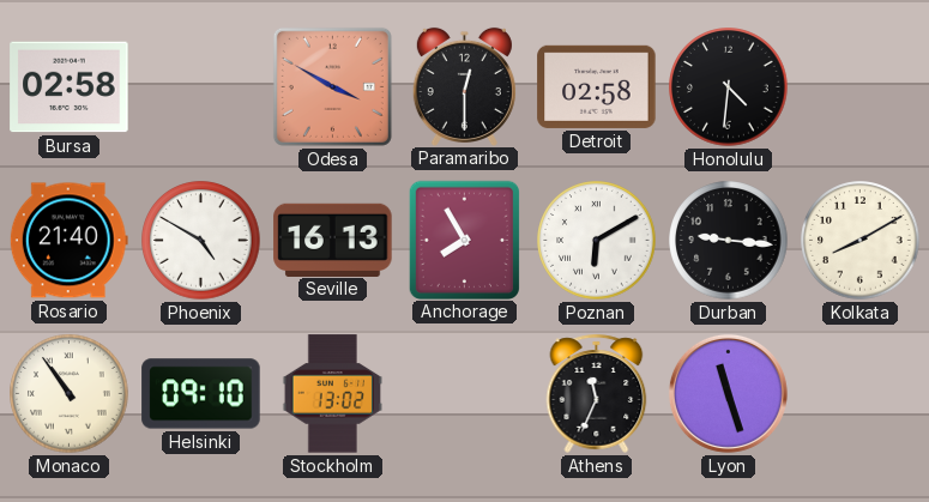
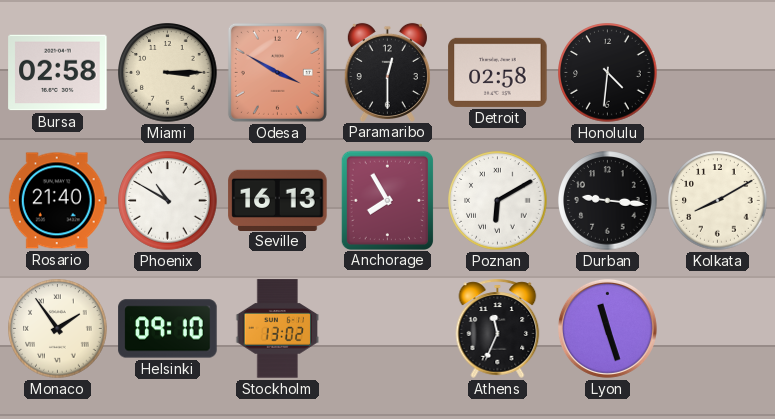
Miami: none -> 3:15 (168, 73)
Phoenix: 4:50 -> 10:50 (168, 201)
Monaco: 10:54 -> 1:54 (58, 329)
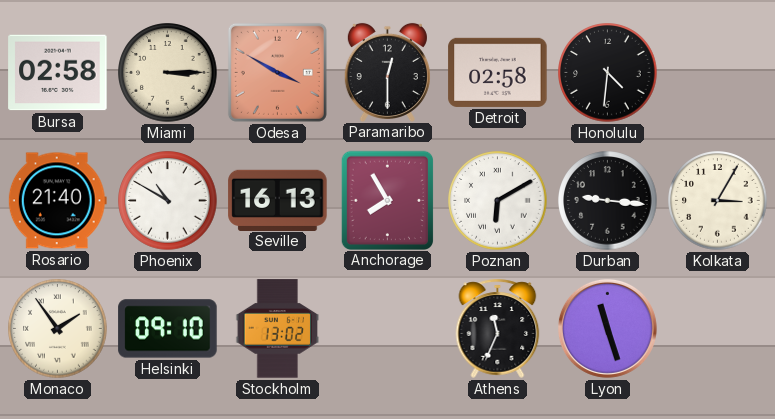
Kolkata: 8:10 -> 3:05 (718, 201)
